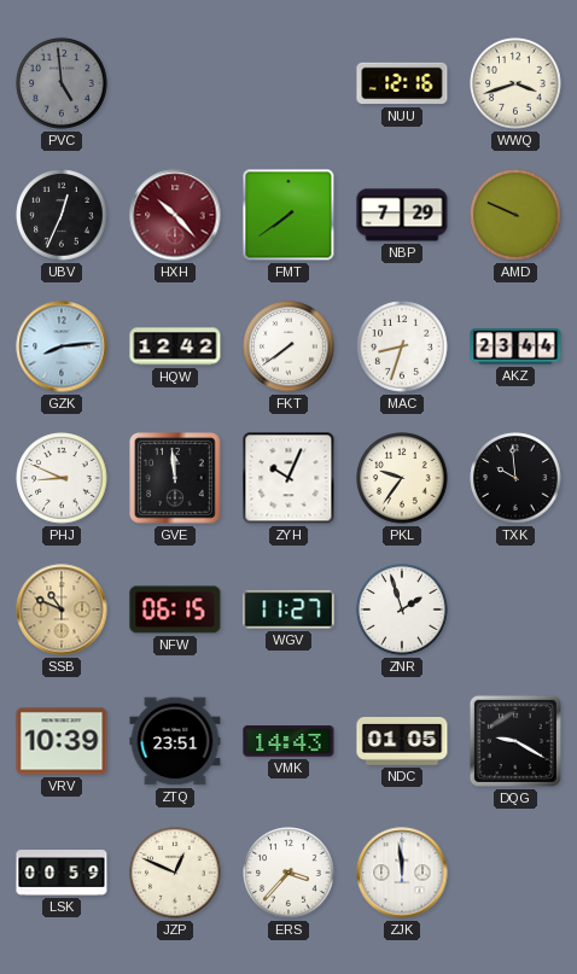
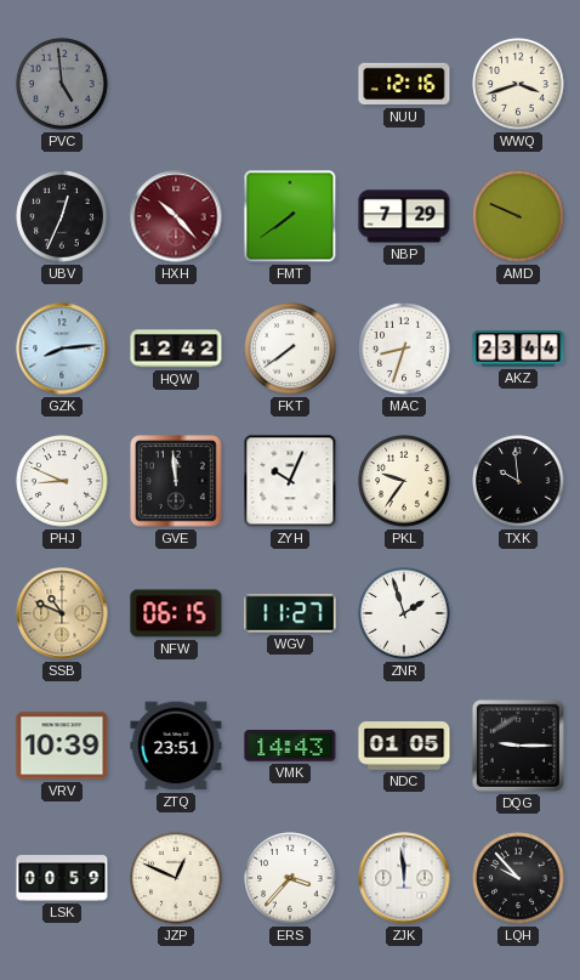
DQG: 9:20 -> 9:15 (518, 746)
LQH: none -> 9:53 (518, 878)
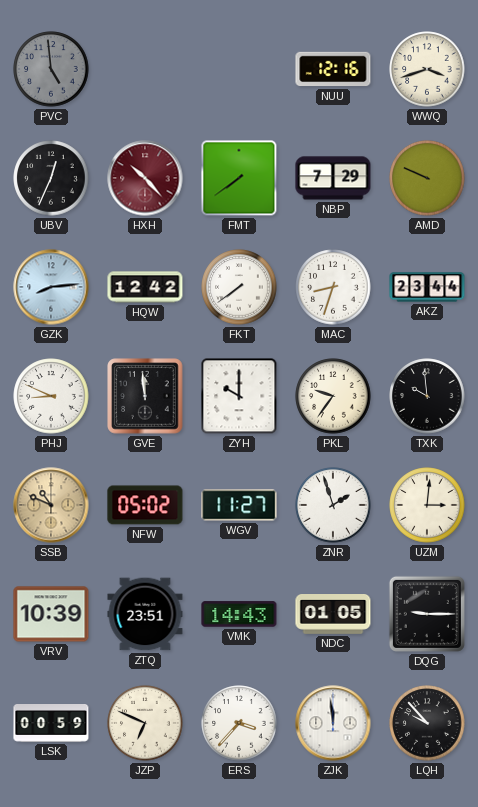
ZYH: 10:04 -> 10:00 (239, 396)
NFW: 06:15 -> 05:02 (145, 505)
UZM: none -> 3:01 (427, 505)
JZP: 12:49 -> 6:49 (145, 723)
